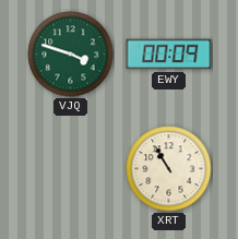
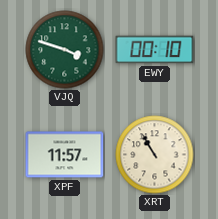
EWY: 00:09 -> 00:10 (155, 50)
XPF: none -> 11:57 (65, 155)
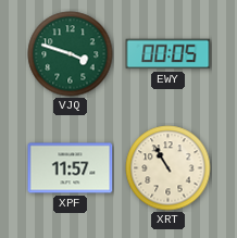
EWY: 00:10 -> 00:05 (169, 54)
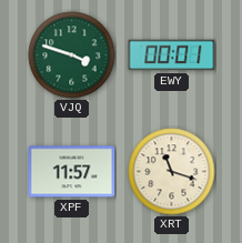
EWY: 00:05 -> 00:01 (172, 55)
XRT: 10:55 -> 11:18 (172, 172)
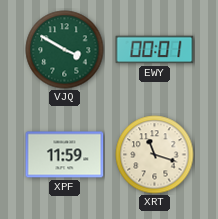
VJQ: 3:48 -> 3:50 (65, 50)
XPF: 11:57 -> 11:59 (65, 155)
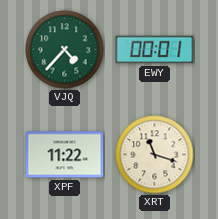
VJQ: 3:50 -> 4:37 (65, 50)
XPF: 11:59 -> 11:22 (65, 155)
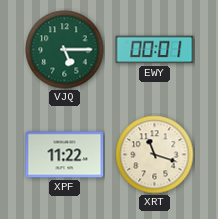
VJQ: 4:37 -> 5:15 (65, 50)
